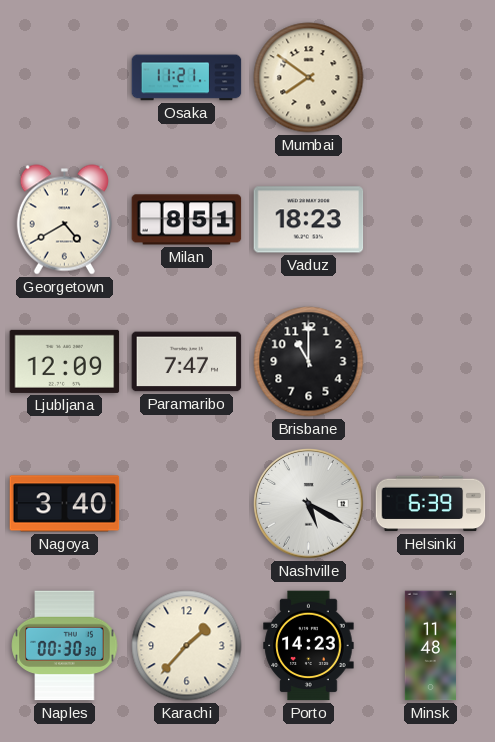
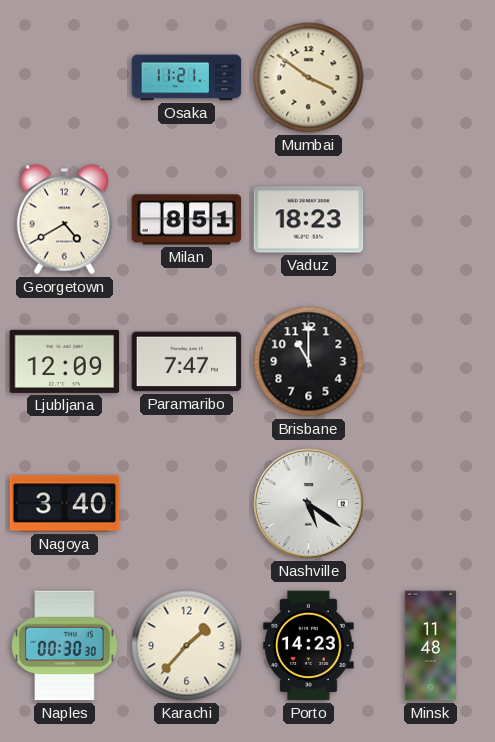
Mumbai: 7:51 -> 3:51 (309, 78)
Nashville: 5:20 -> 5:21 (309, 504)
Helsinki: 6:39 -> none (431, 504)
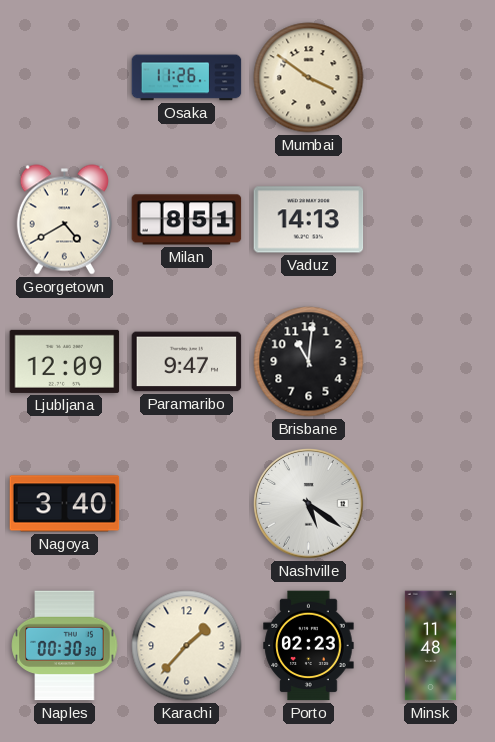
Osaka: 11:21 -> 11:26 (187, 78)
Vaduz: 18:23 -> 14:13 (309, 220)
Paramaribo: 7:47 -> 9:47 (187, 362)
Brisbane: 11:00 -> 11:01 (309, 362)
Porto: 14:23 -> 02:23 (309, 646)
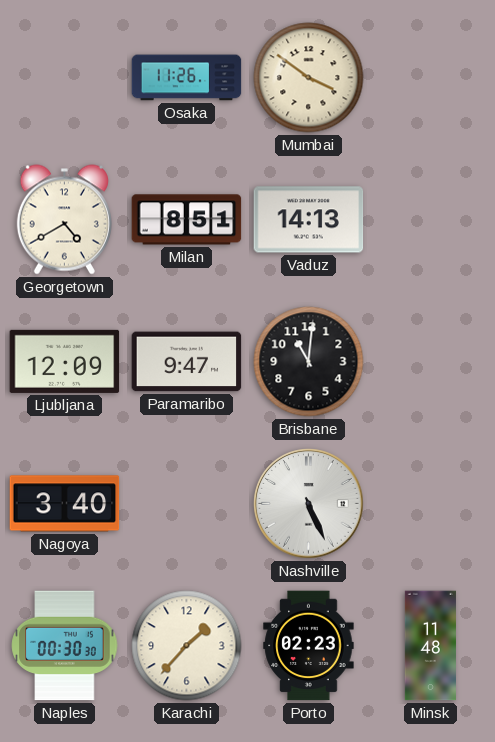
Nashville: 5:21 -> 5:26 (309, 504)
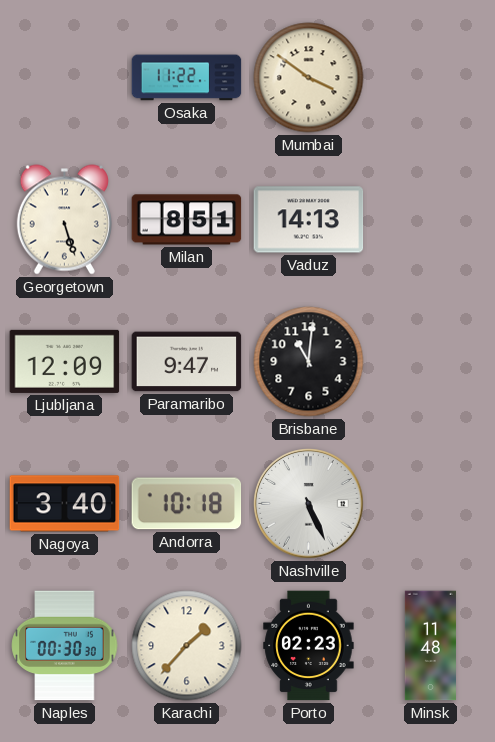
Osaka: 11:26 -> 11:22 (187, 78)
Georgetown: 4:40 -> 5:27 (64, 220)
Andorra: none -> 10:18 (187, 504)
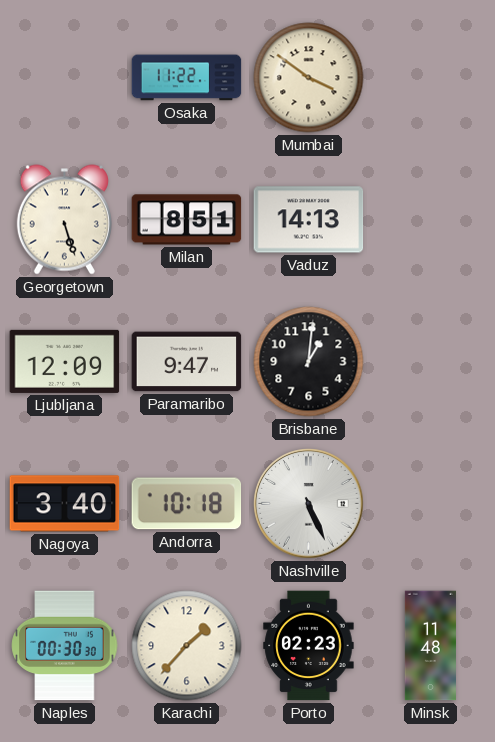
Brisbane: 11:01 -> 1:01 (309, 362)
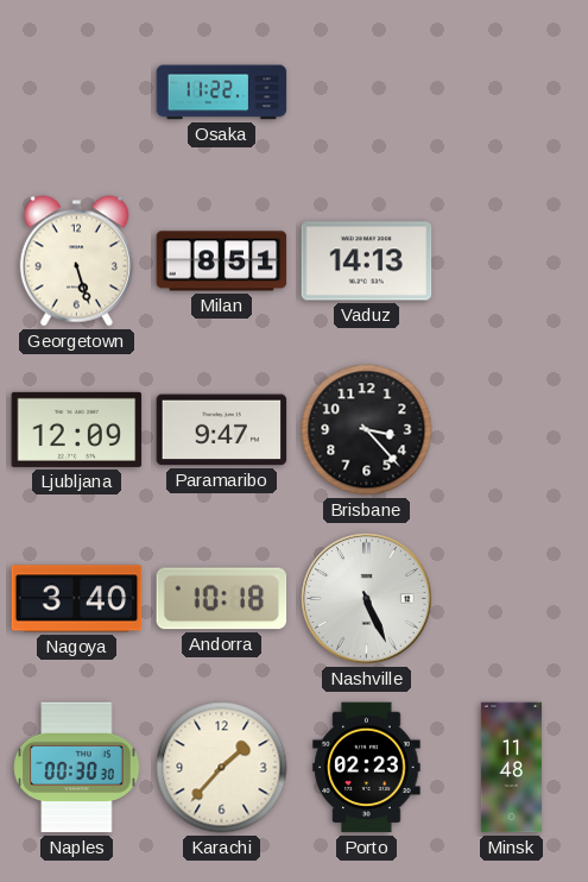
Mumbai: 3:51 -> none (309, 78)
Brisbane: 1:01 -> 3:23 (367, 430)
